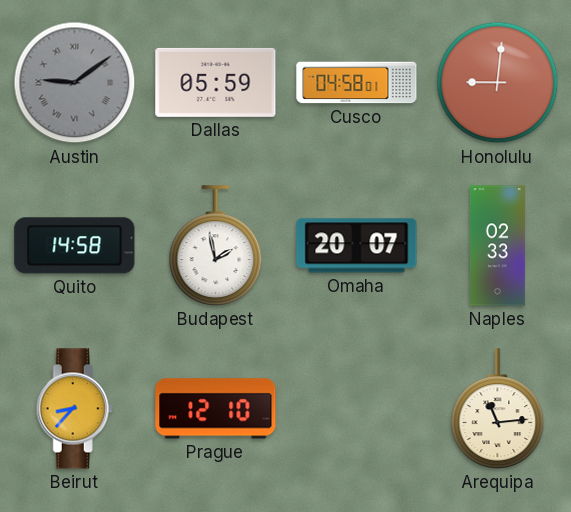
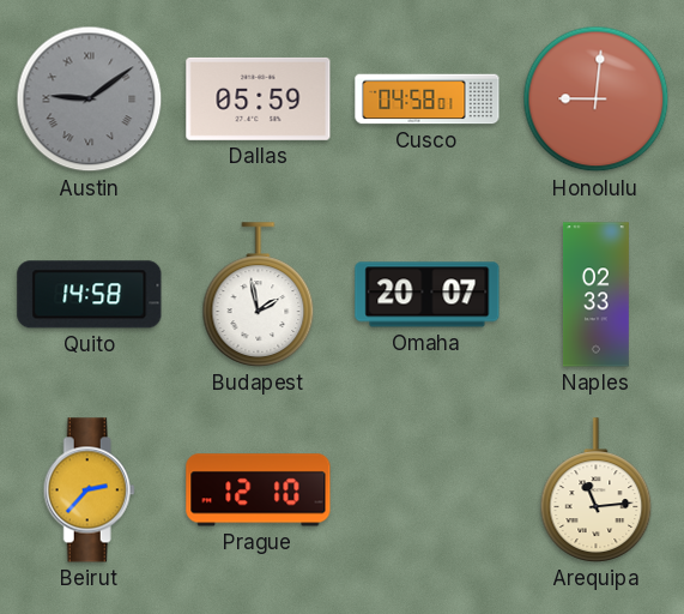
Beirut: 8:37 -> 2:37 (89, 490)
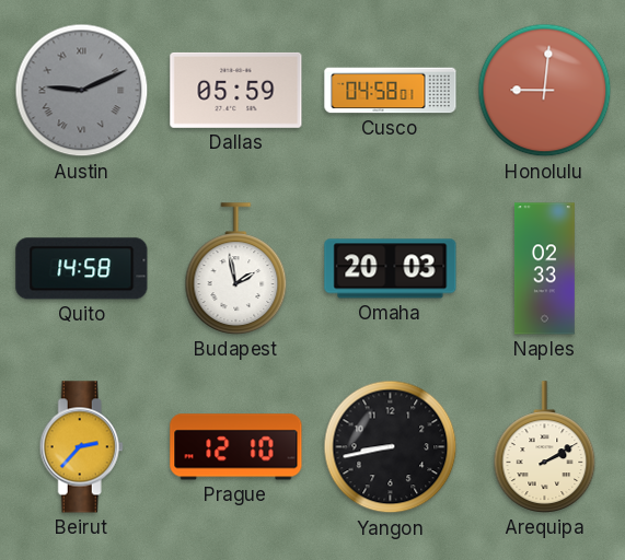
Austin: 9:09 -> 9:11 (82, 91)
Omaha: 20:07 -> 20:03 (391, 269)
Yangon: none -> 8:43 (391, 447)
Arequipa: 11:14 -> 2:10 (545, 447)
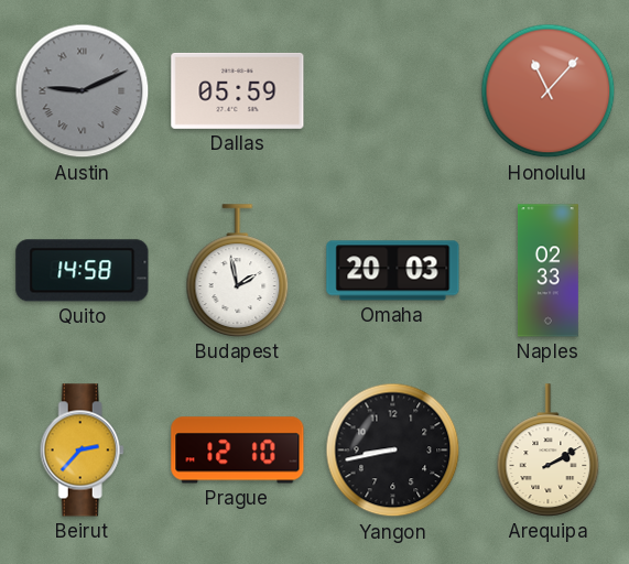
Cusco: 04:58 -> none (391, 91)
Honolulu: 9:01 -> 11:07 (549, 91)
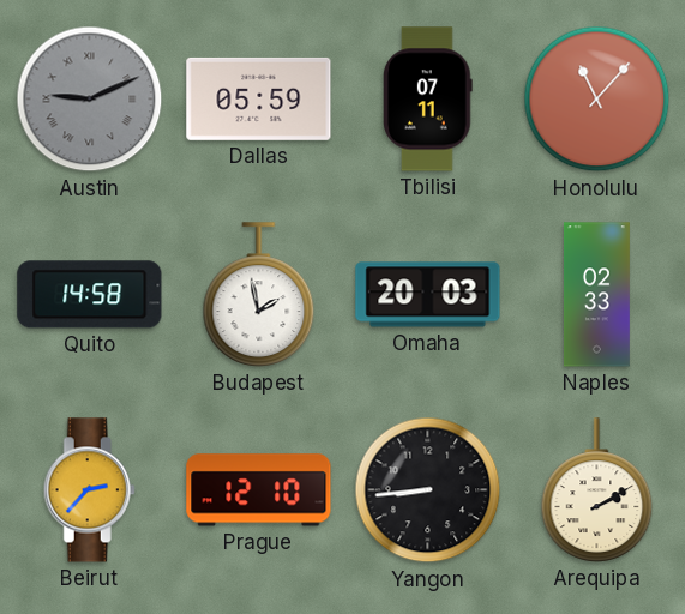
Tbilisi: none -> 07:11 (428, 100)
Yangon: 8:43 -> 8:44 (428, 490)
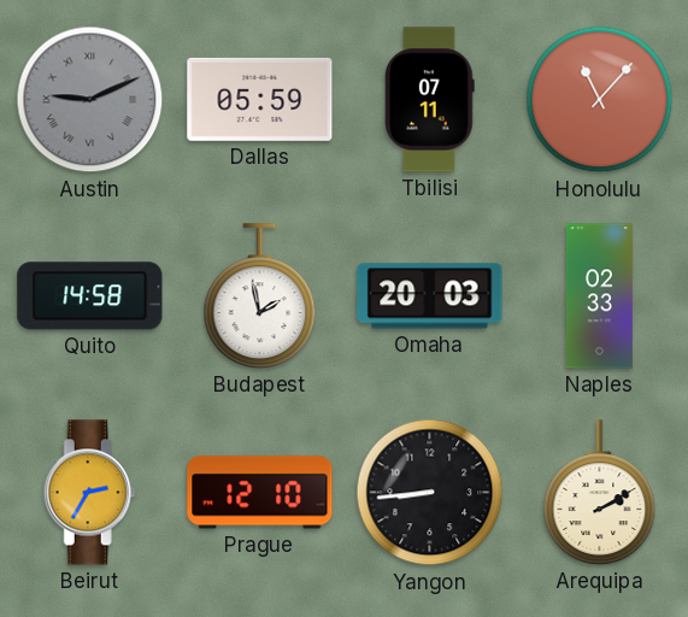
Beirut: 2:37 -> 2:35 (89, 493)
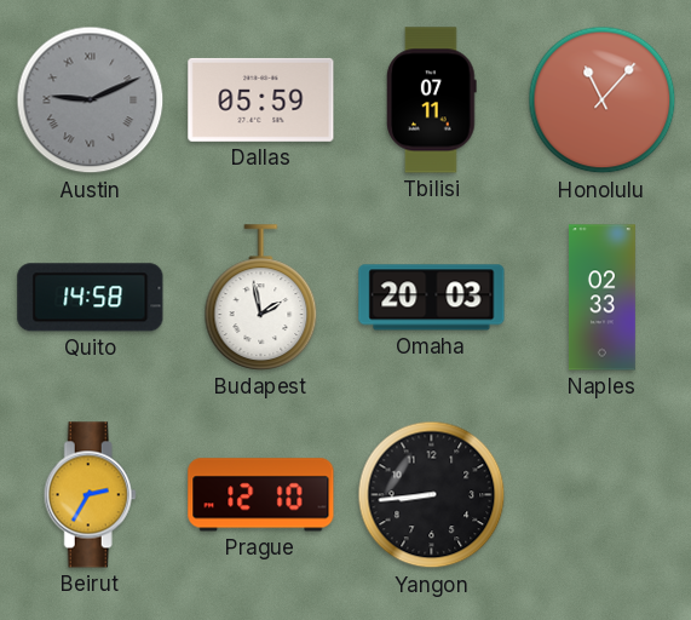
Arequipa: 2:10 -> none (600, 493)
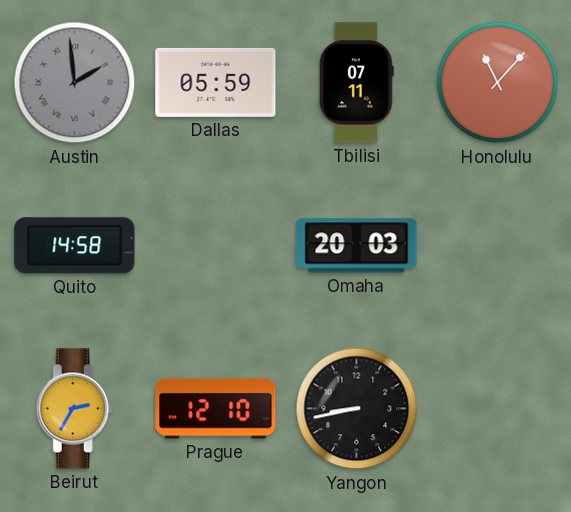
Austin: 9:11 -> 1:59 (75, 83)
Budapest: 1:58 -> none (261, 298)
Naples: 02:33 -> none (601, 298)
Yangon: 8:44 -> 8:43 (357, 409)
